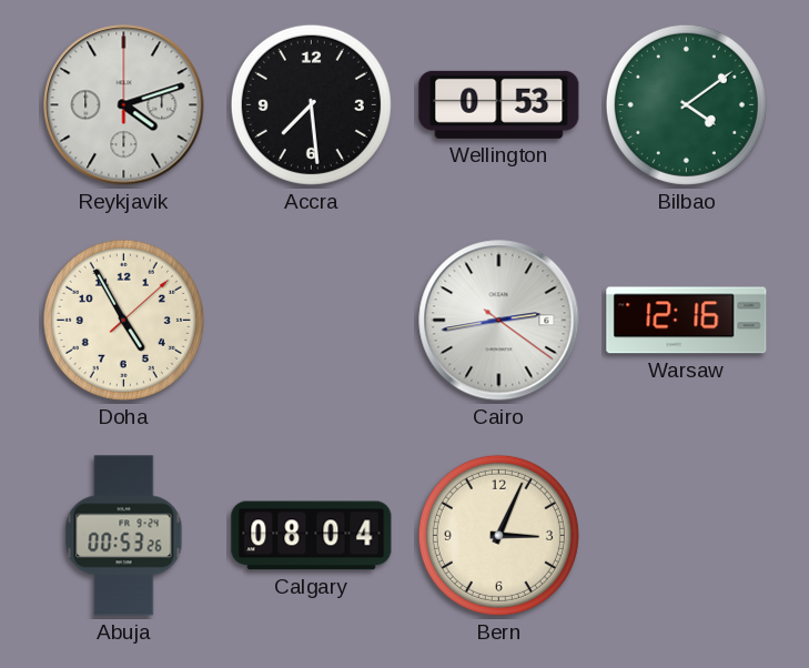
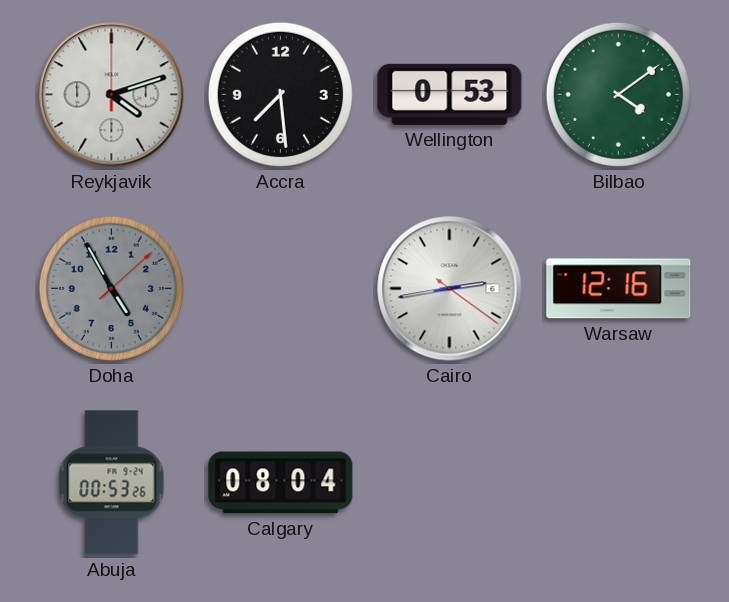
Doha dial: cream -> grey (111, 288)
Bern: 3:04 -> none (498, 535)
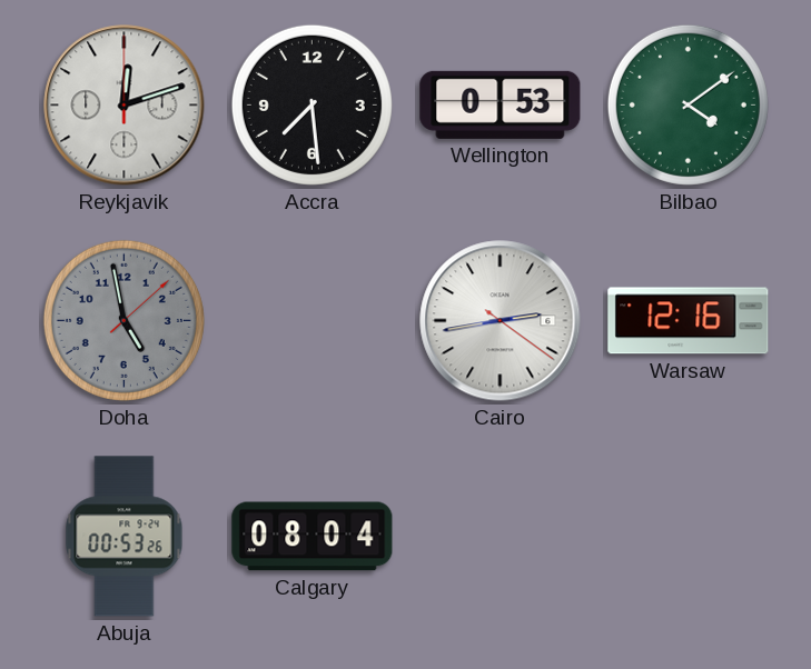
Reykjavik: 4:12 -> 12:12 (125, 106)
Doha: 4:55 -> 4:58 (123, 320)
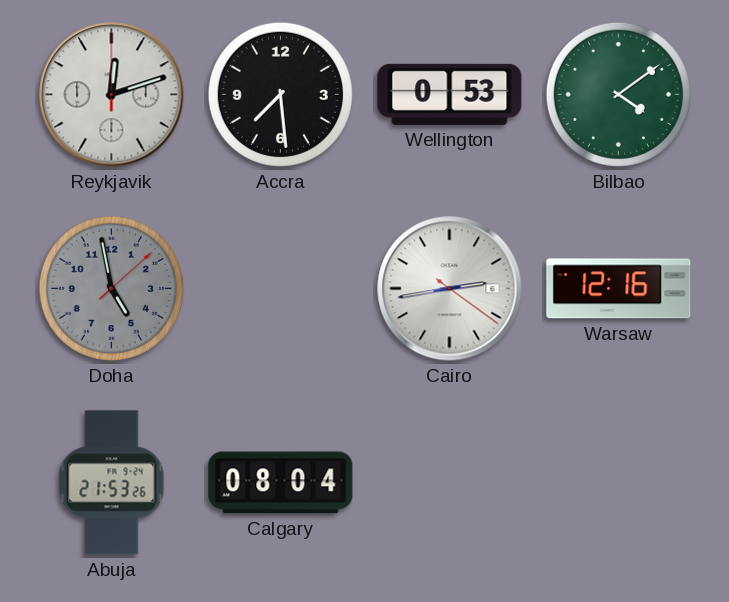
Abuja: 00:53 -> 21:53 (112, 483)
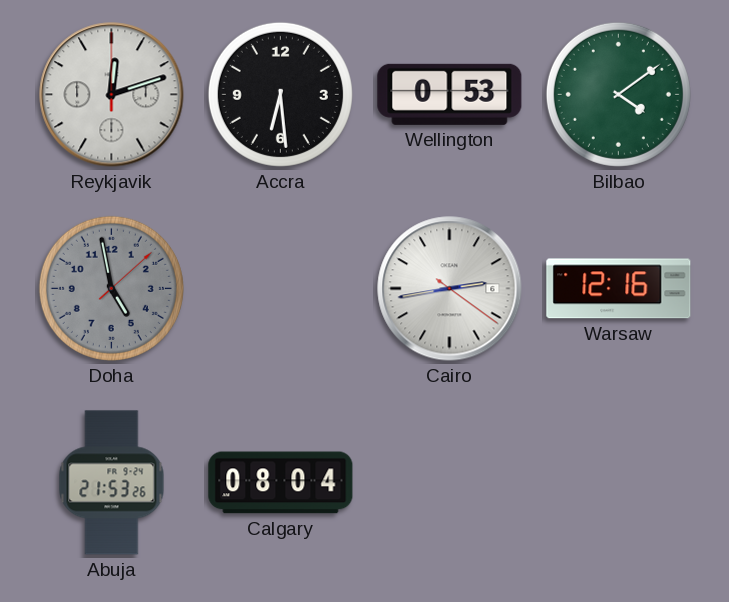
Accra: 7:29 -> 6:29 (280, 94)
